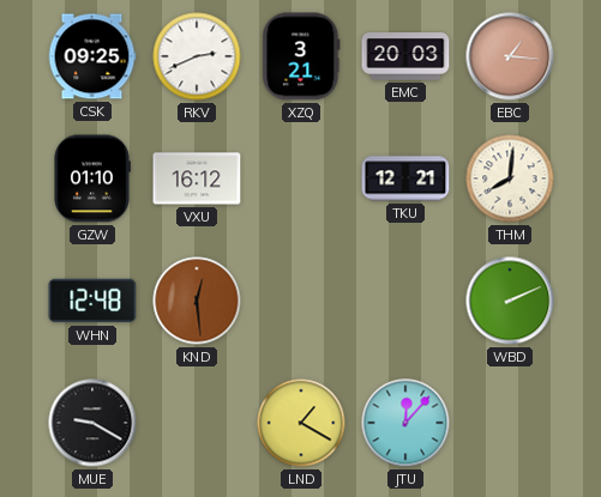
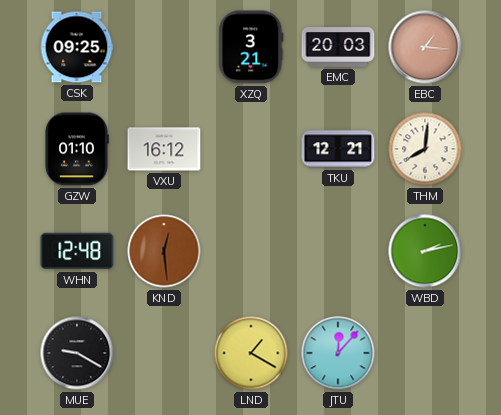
RKV: 2:41 -> none (197, 56)
WBD: 2:11 -> 2:13 (425, 251)
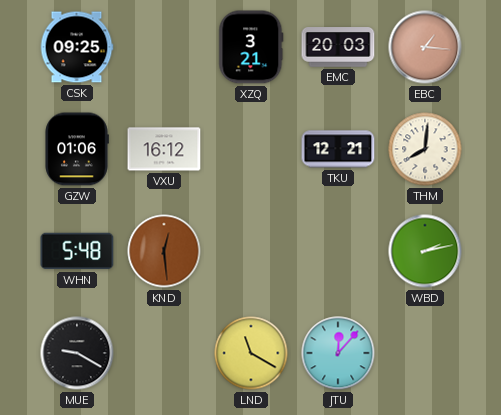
GZW: 01:10 -> 01:06 (77, 149)
WHN: 12:48 -> 5:48 (77, 251)
LND: 1:20 -> 11:20 (251, 353)
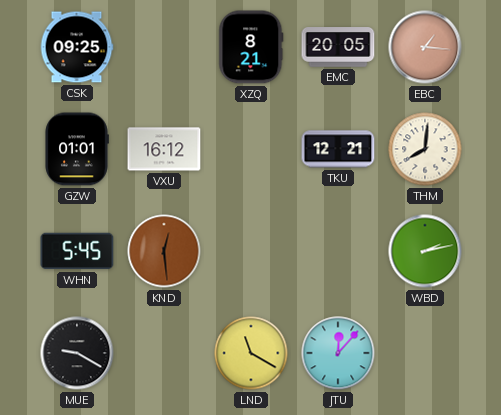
XZQ: 3:21 -> 8:21 (251, 47)
EMC: 20:03 -> 20:05 (338, 47)
GZW: 01:06 -> 01:01 (77, 149)
WHN: 5:48 -> 5:45 (77, 251)
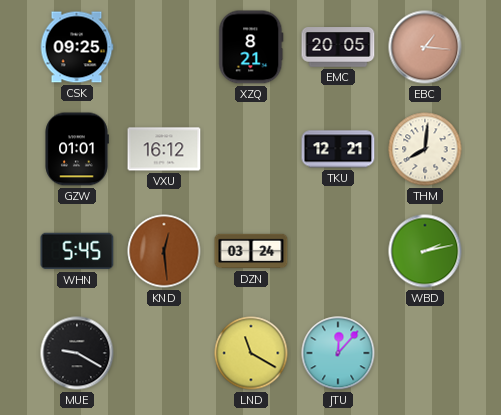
DZN: none -> 03:24 (251, 251)
